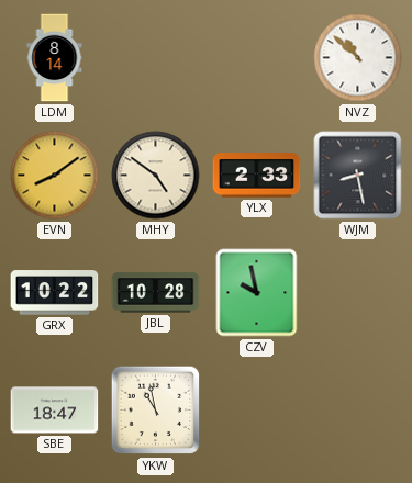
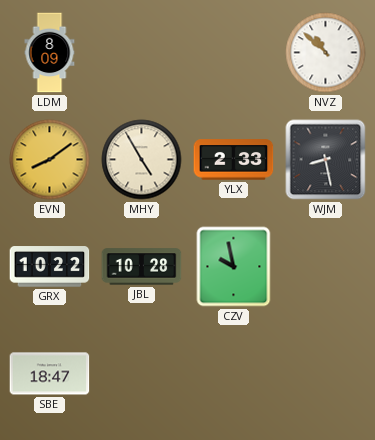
LDM: 8:14 -> 8:09 (50, 53)
MHY: 4:51 -> 4:55 (142, 160)
YKW: 10:58 -> none (156, 411)
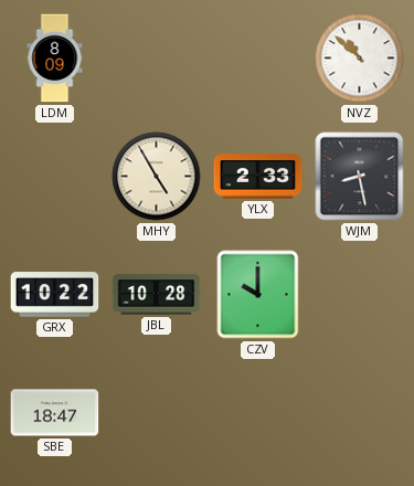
EVN: 8:09 -> none (50, 160)
CZV: 9:58 -> 10:00 (258, 295)
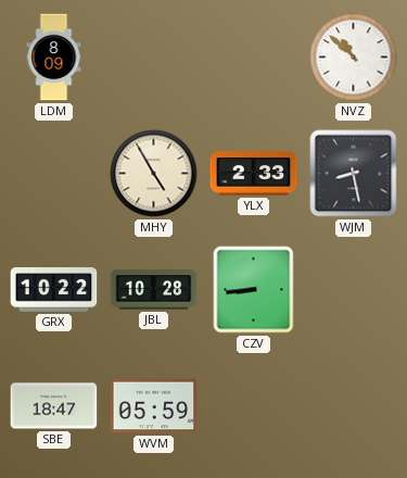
CZV: 10:00 -> 8:44 (254, 290)
WVM: none -> 05:59 (154, 406)
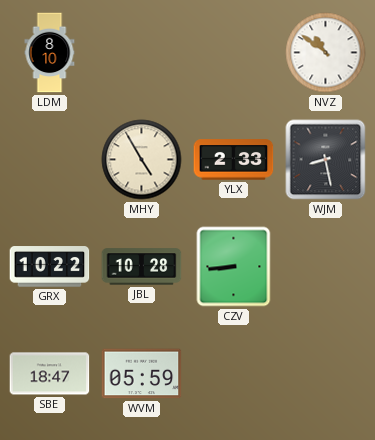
LDM: 8:09 -> 8:10 (50, 53)
NVZ: 10:52 -> 10:51 (326, 53)
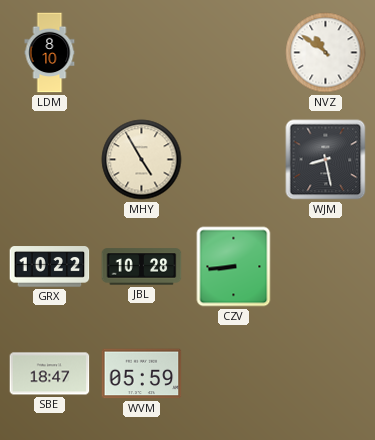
YLX: 2:33 -> none (234, 160)
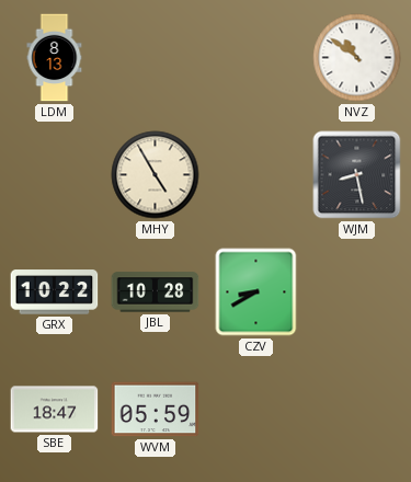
LDM: 8:10 -> 8:13 (55, 58)
CZV: 8:44 -> 8:40 (256, 292)
